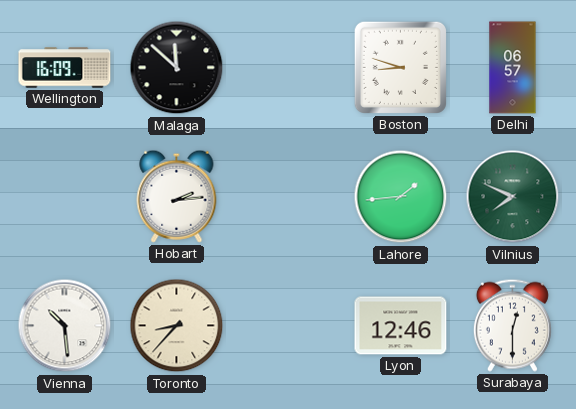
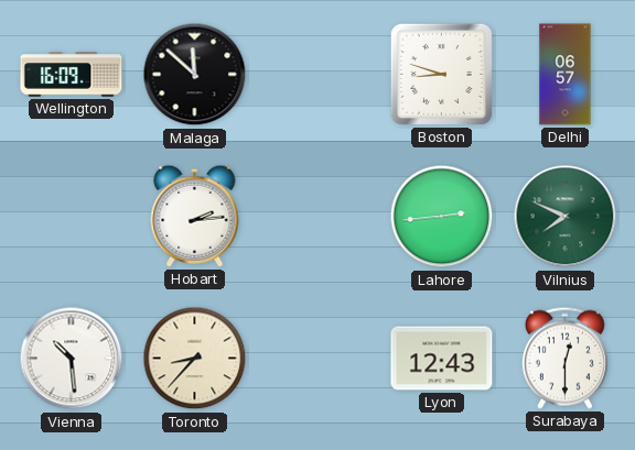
Lahore: 1:44 -> 2:44 (442, 217)
Lyon: 12:46 -> 12:43 (442, 359)
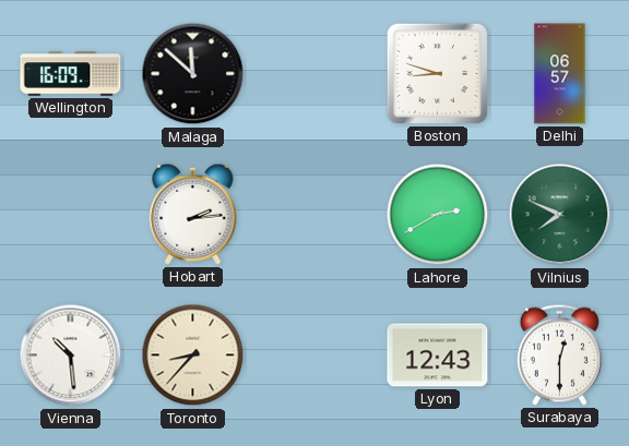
Lahore: 2:44 -> 2:40 (438, 215)
